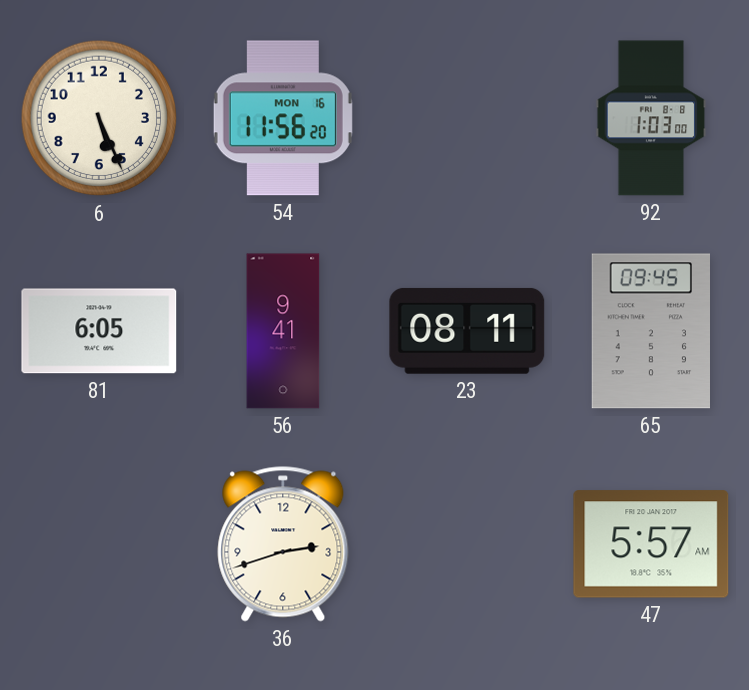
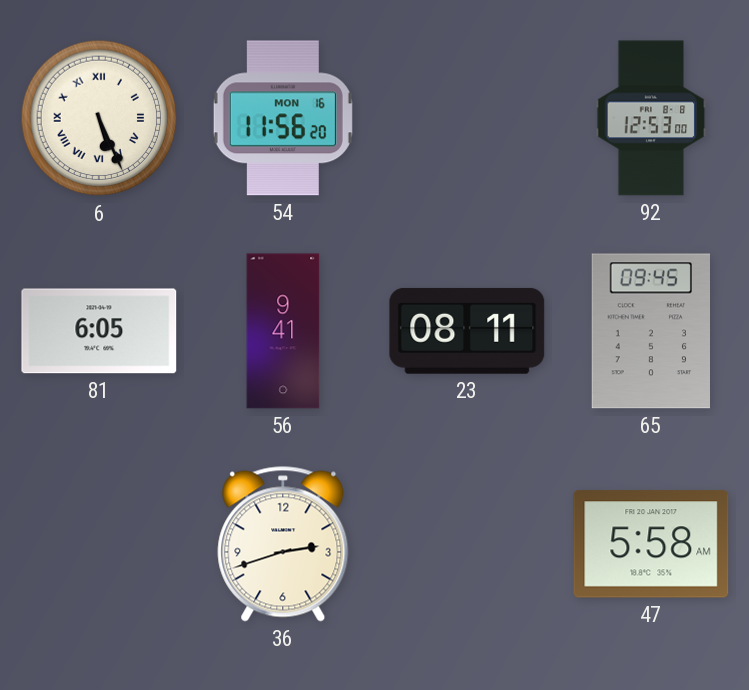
6 numerals: Arabic -> Roman (99, 118)
92: 1:03 -> 12:53 (651, 118)
47: 5:57 -> 5:58 (651, 544)
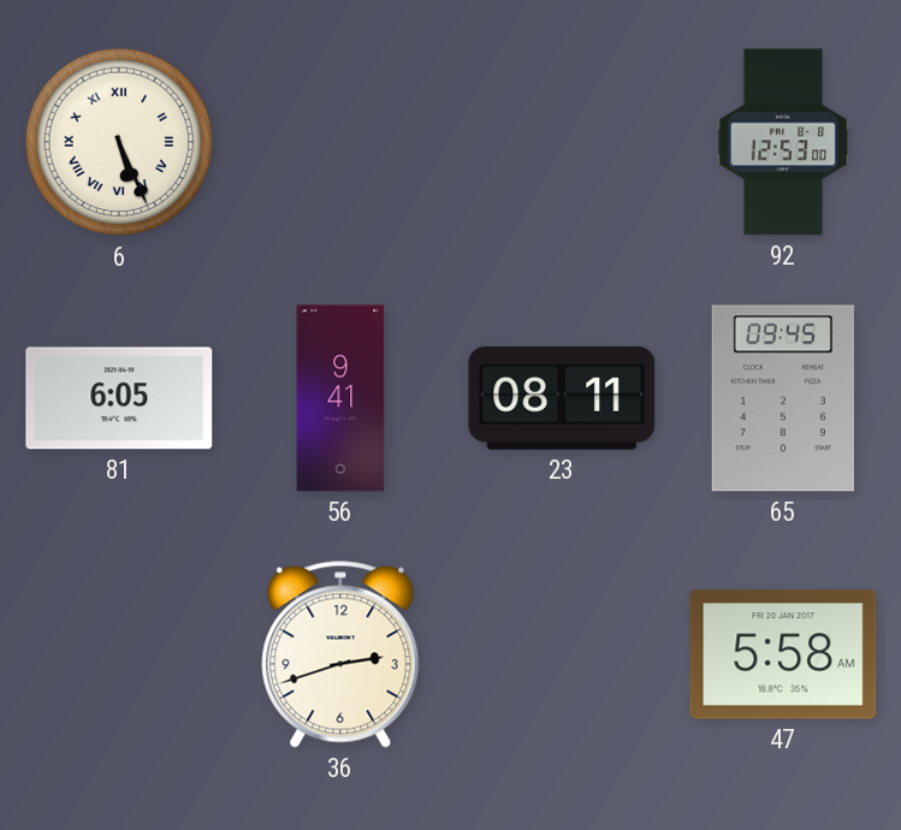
54: 11:56 -> none (283, 118)
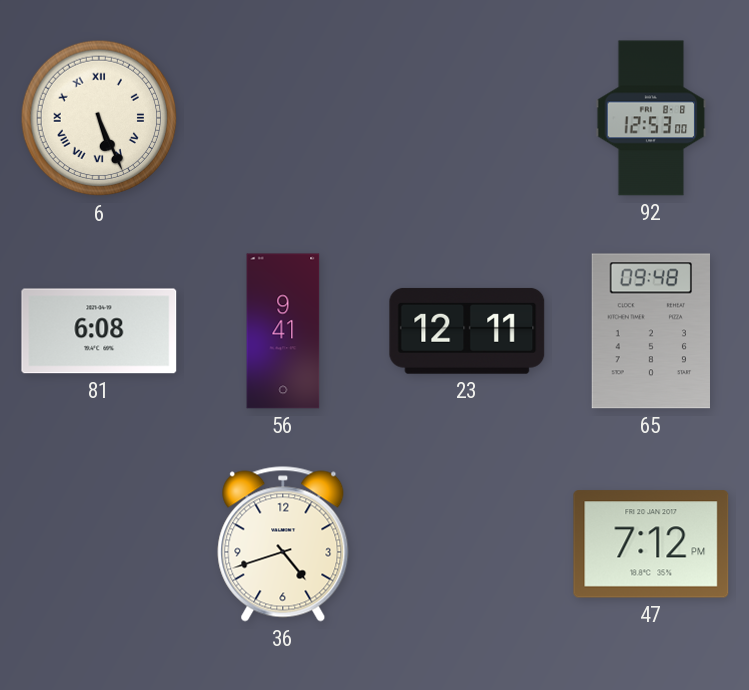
81: 6:05 -> 6:08 (99, 331)
23: 08:11 -> 12:11 (467, 331)
65: 09:45 -> 09:48 (650, 331)
36: 2:42 -> 4:42 (283, 544)
47: 5:58 -> 7:12 (651, 544)
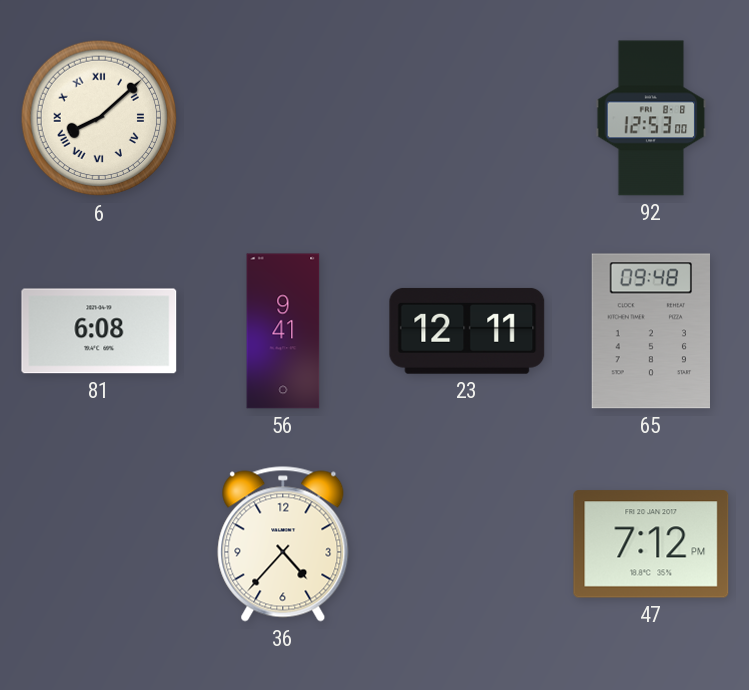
6: 5:26 -> 8:08 (99, 118)
36: 4:42 -> 4:37 (283, 544)
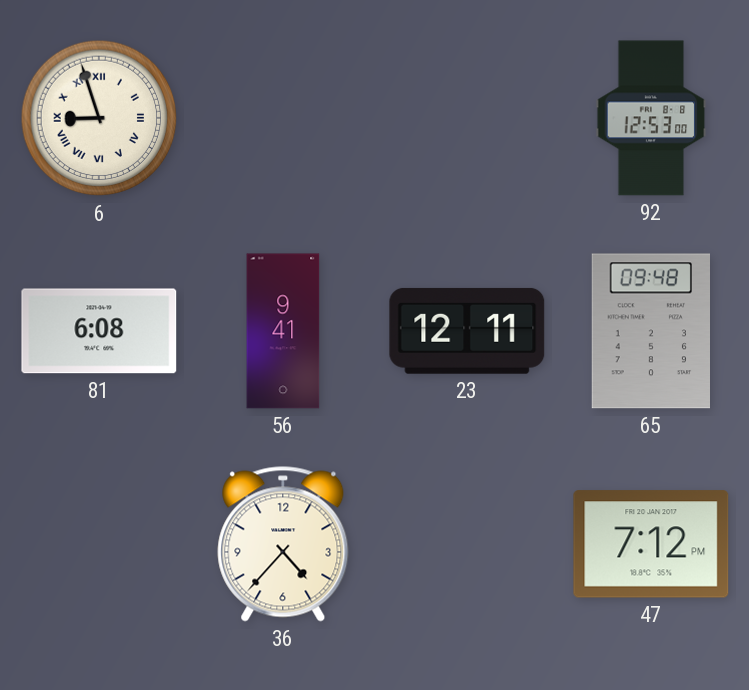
6: 8:08 -> 8:57 (99, 118)
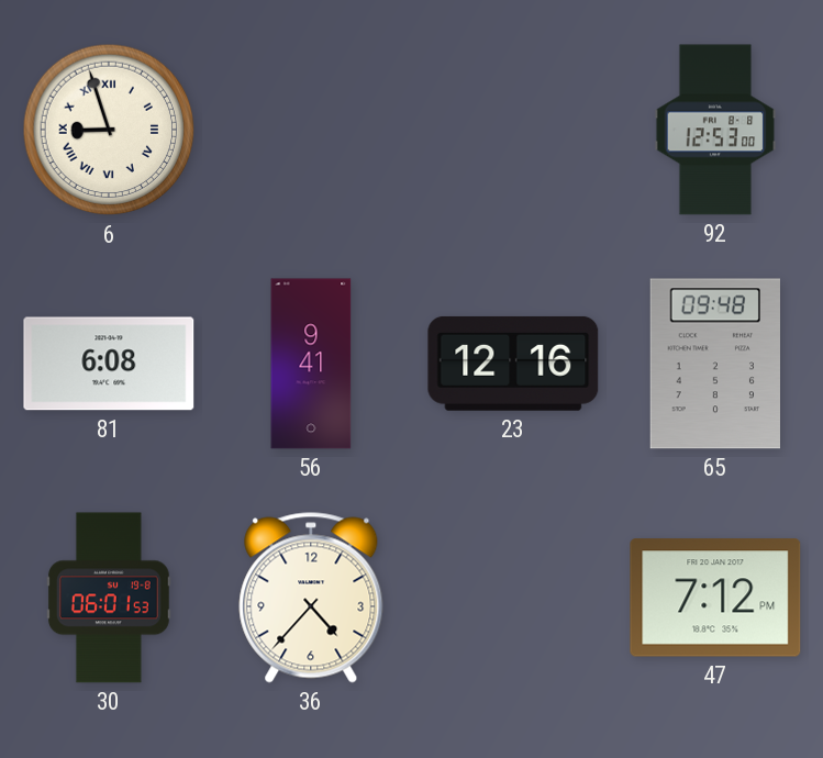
23: 12:11 -> 12:16 (513, 364)
30: none -> 06:01 (109, 598)
